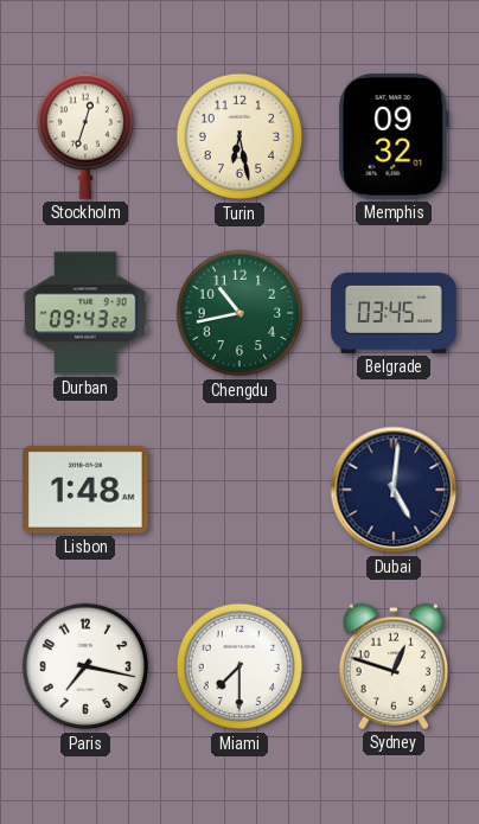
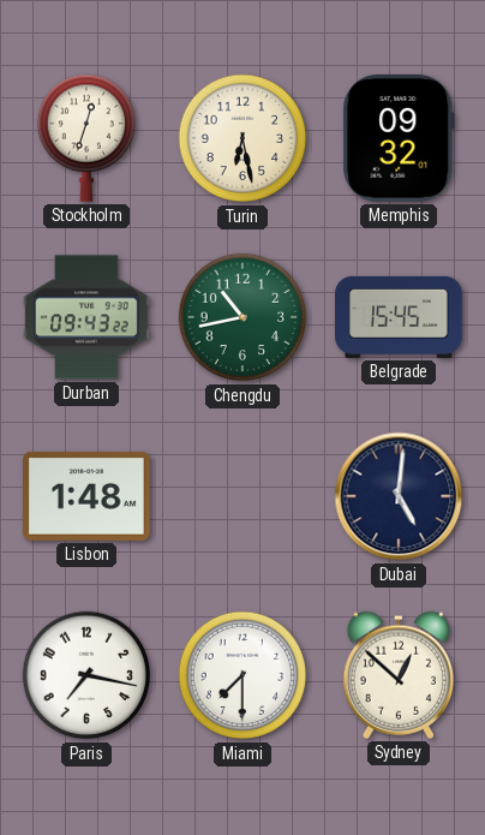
Belgrade: 03:45 -> 15:45 (399, 317)
Sydney: 12:48 -> 12:52 (399, 675)
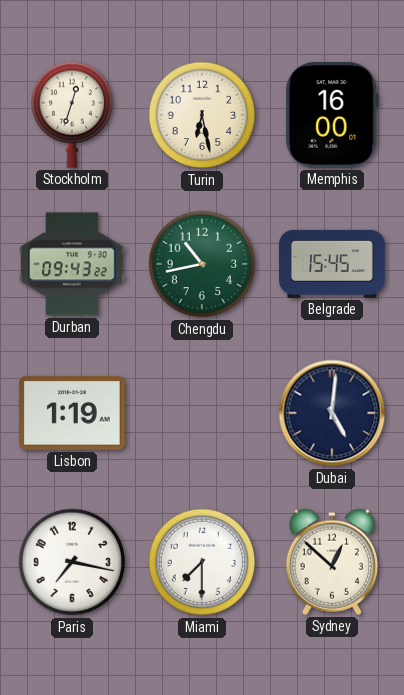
Memphis: 09:32 -> 16:00 (332, 116)
Lisbon: 1:48 -> 1:19 (73, 413)
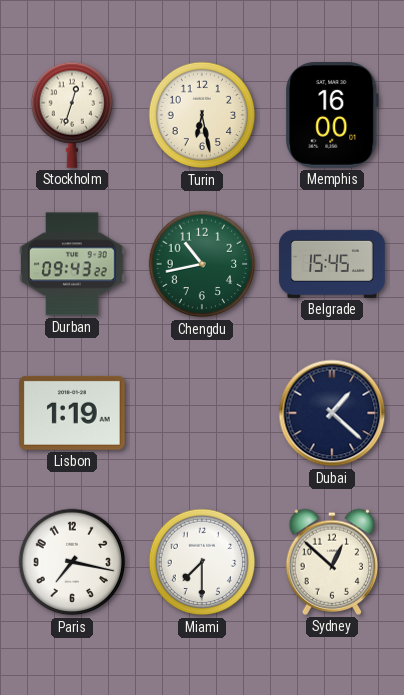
Dubai: 5:01 -> 1:22 (332, 413)
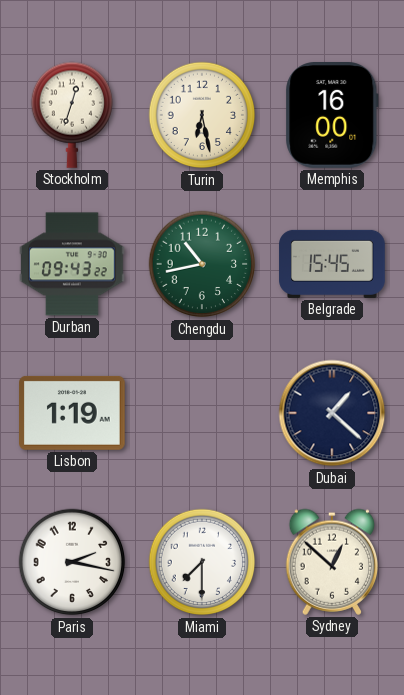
Paris: 7:17 -> 2:17 (72, 562)
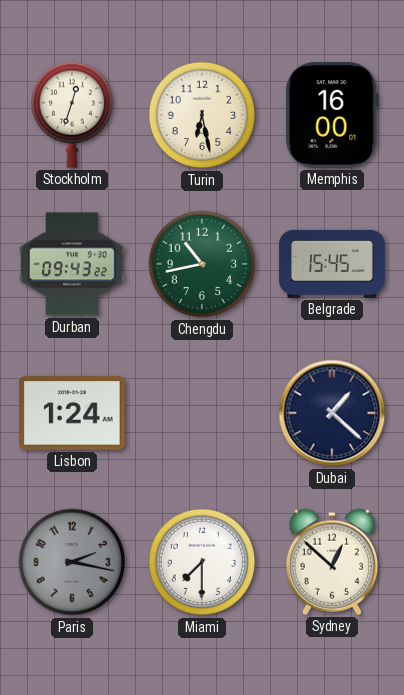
Lisbon: 1:19 -> 1:24 (73, 413)
Paris dial: white -> grey (72, 562)
